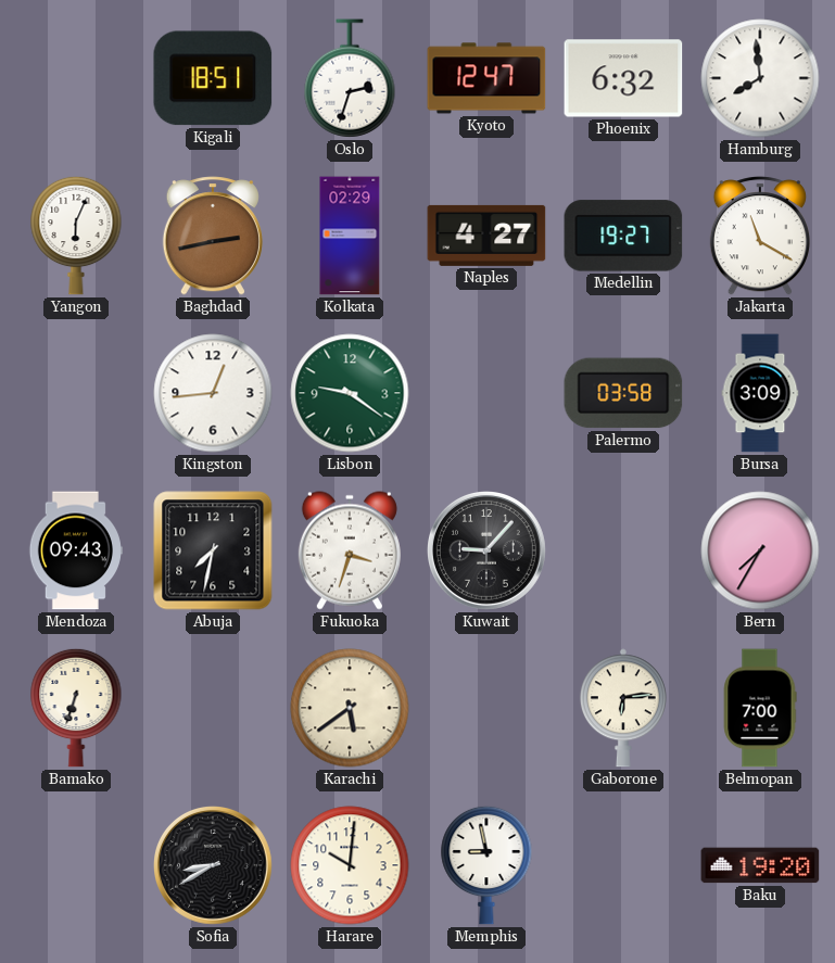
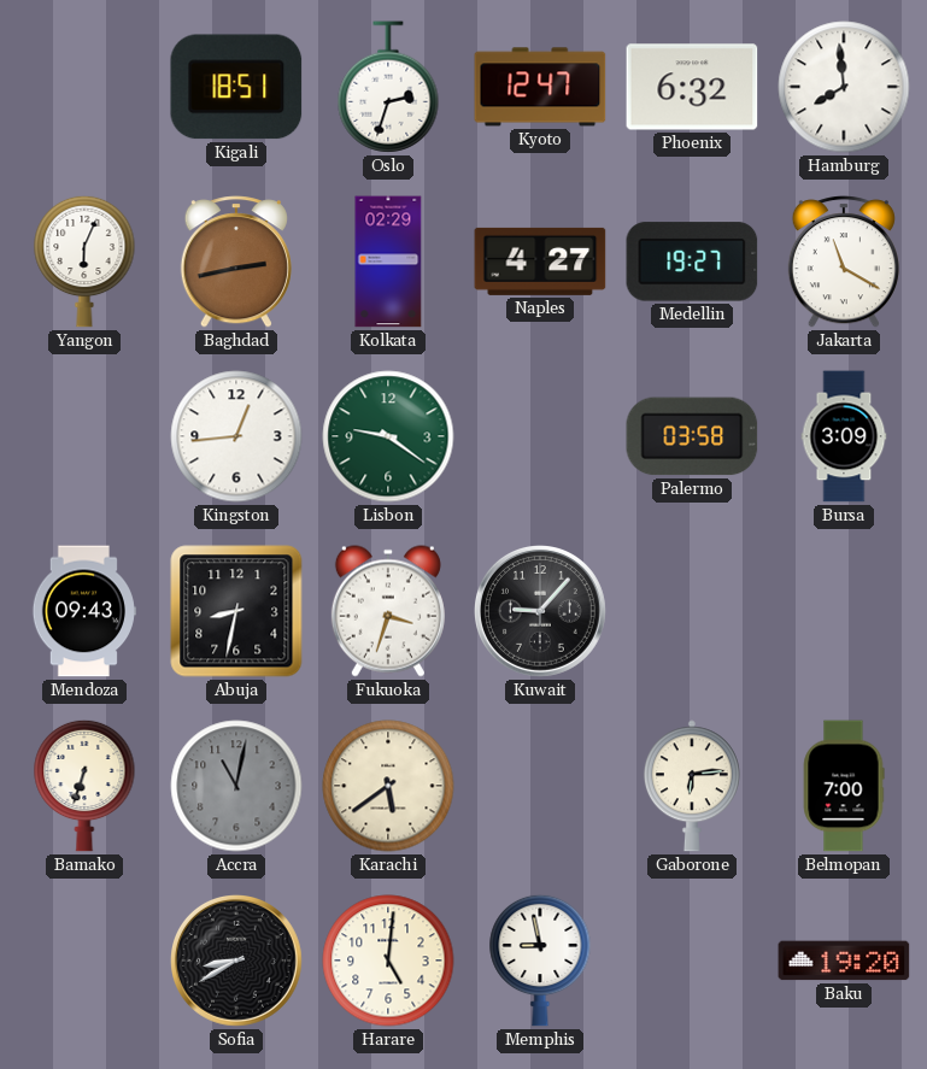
Abuja: 7:32 -> 8:32 (236, 611)
Bern: 7:35 -> none (760, 550)
Accra: none -> 11:02 (236, 786)
Harare: 10:01 -> 5:01 (388, 961)
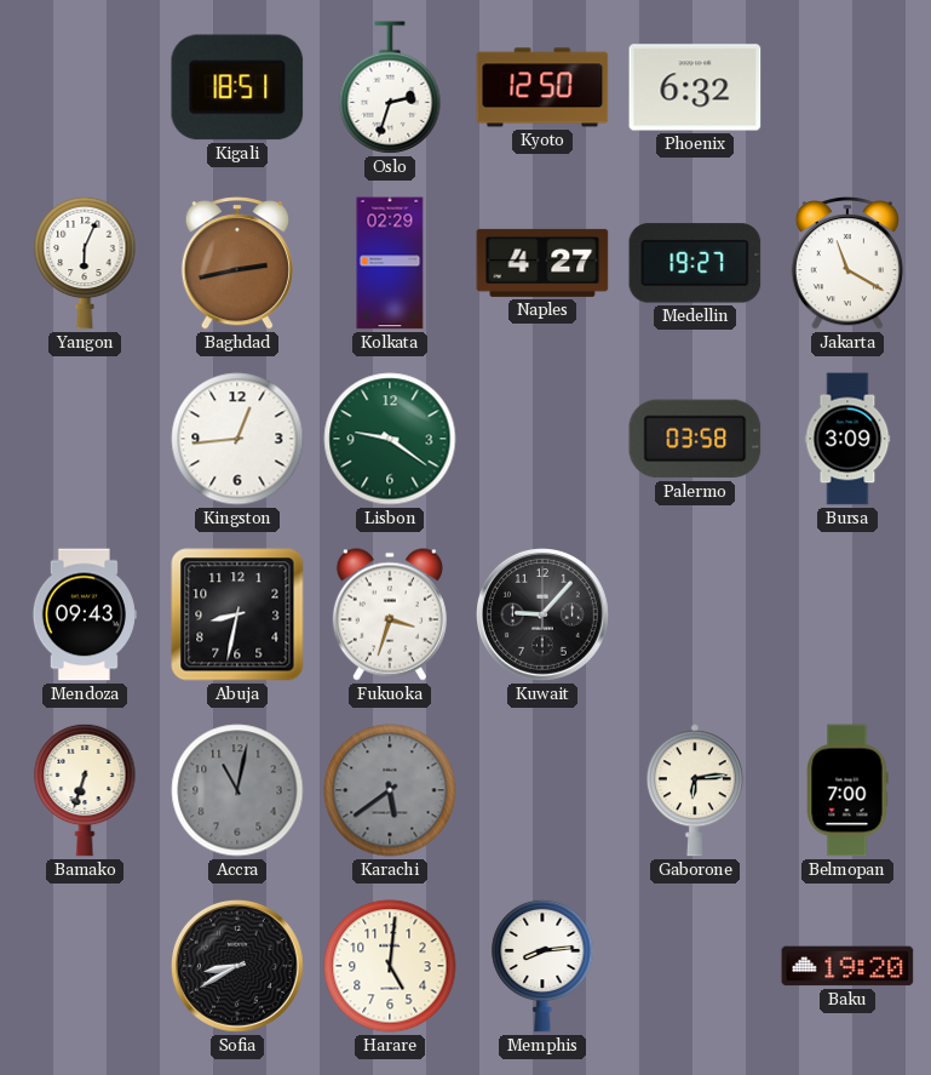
Kyoto: 12:47 -> 12:50 (542, 87)
Hamburg: 7:59 -> none (844, 87)
Karachi dial: cream -> grey (390, 790)
Memphis: 8:58 -> 8:14 (542, 966)
